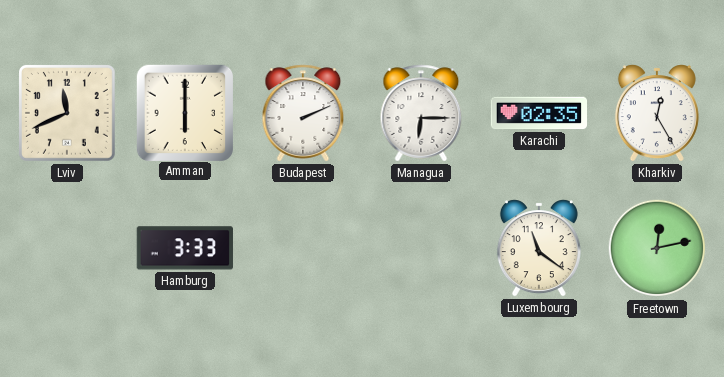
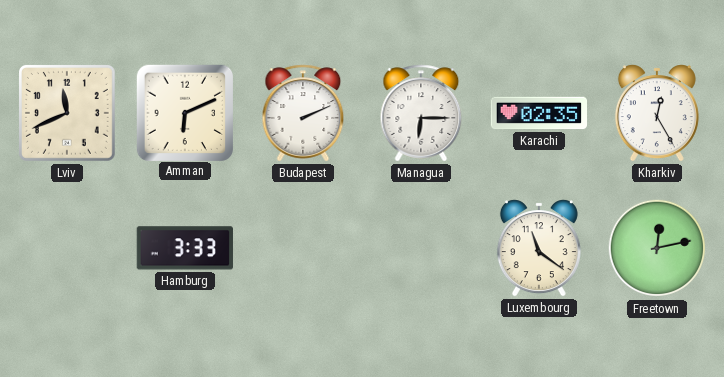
Amman: 6:00 -> 6:11 (184, 112)
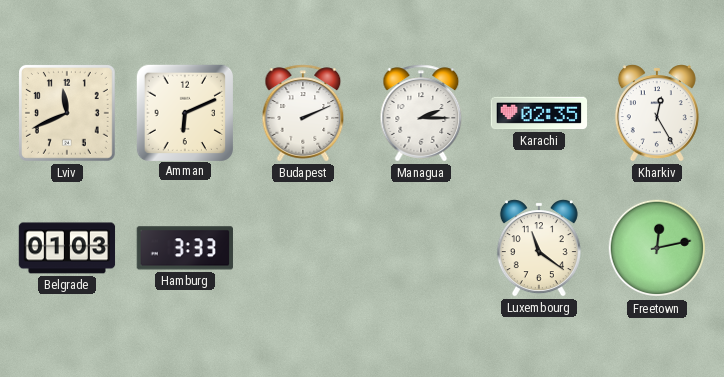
Managua: 6:15 -> 2:15 (421, 113)
Belgrade: none -> 01:03 (67, 248)
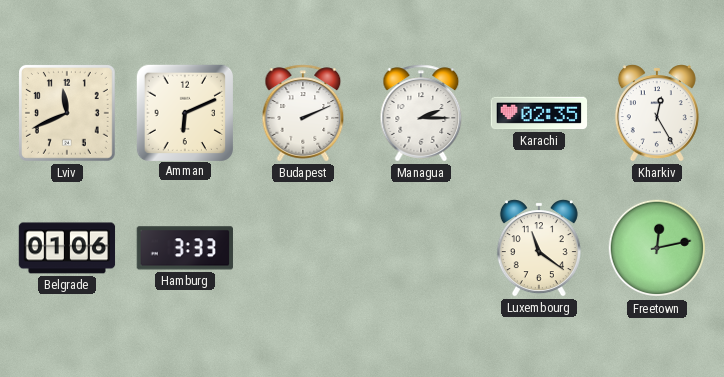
Belgrade: 01:03 -> 01:06 (67, 248)
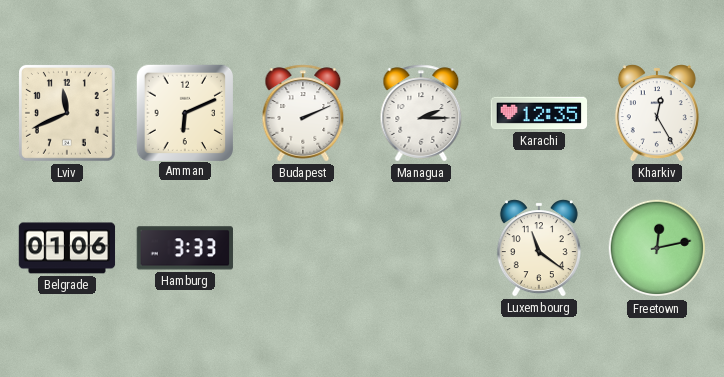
Karachi: 02:35 -> 12:35 (539, 113)
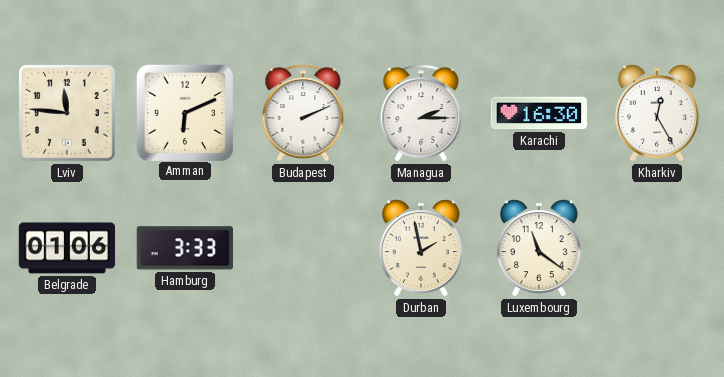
Lviv: 11:41 -> 11:46 (67, 113)
Karachi: 12:35 -> 16:30 (539, 113)
Durban: none -> 1:58 (421, 248)
Freetown: 12:13 -> none (657, 248)
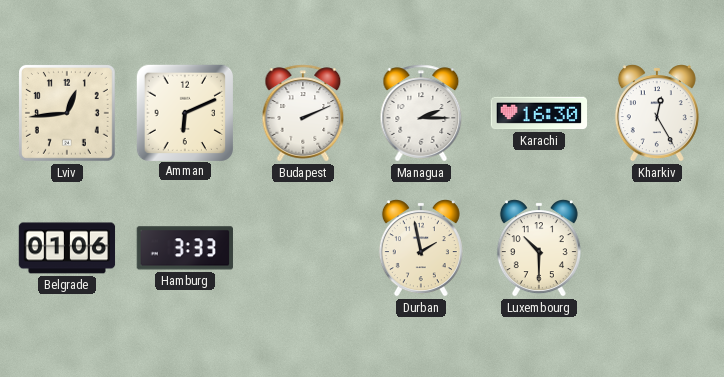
Lviv: 11:46 -> 12:44 (67, 113)
Luxembourg: 11:21 -> 10:30 (539, 248)
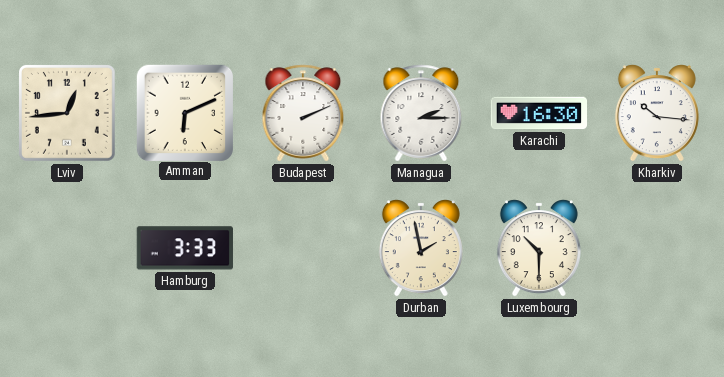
Kharkiv: 12:25 -> 10:16 (657, 113)
Belgrade: 01:06 -> none (67, 248)
